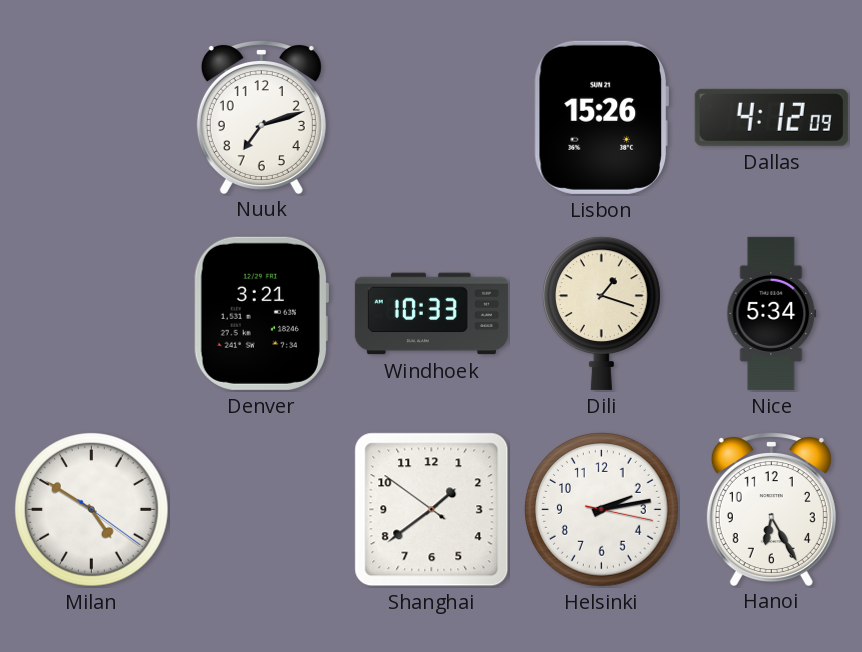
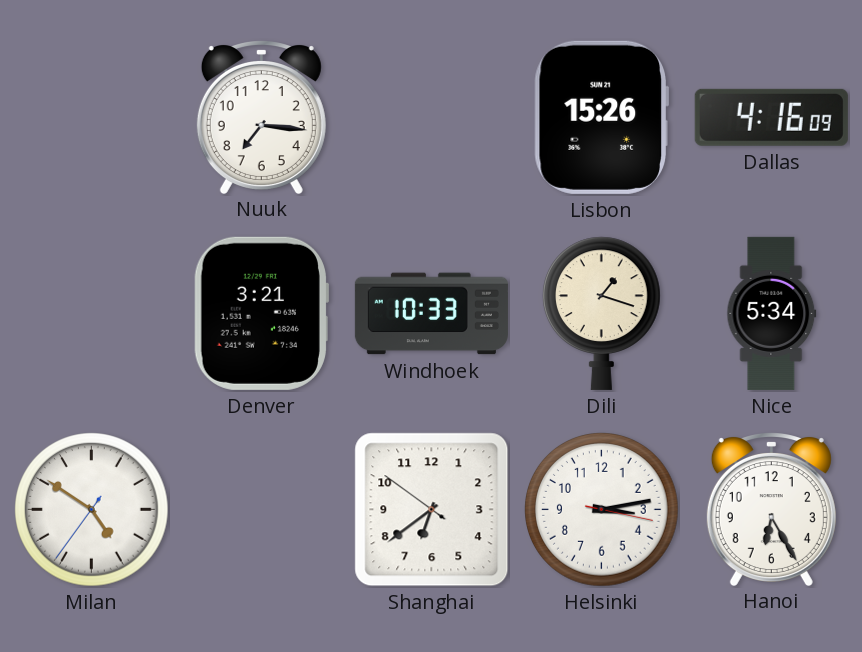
Nuuk: 7:12 -> 7:16 (261, 117)
Dallas: 4:12 -> 4:16 (771, 117)
Milan: 4:50:21 -> 4:50:36 (92, 510)
Shanghai: 1:38 -> 6:38 (432, 510)
Helsinki: 2:13 -> 3:13 (602, 510)
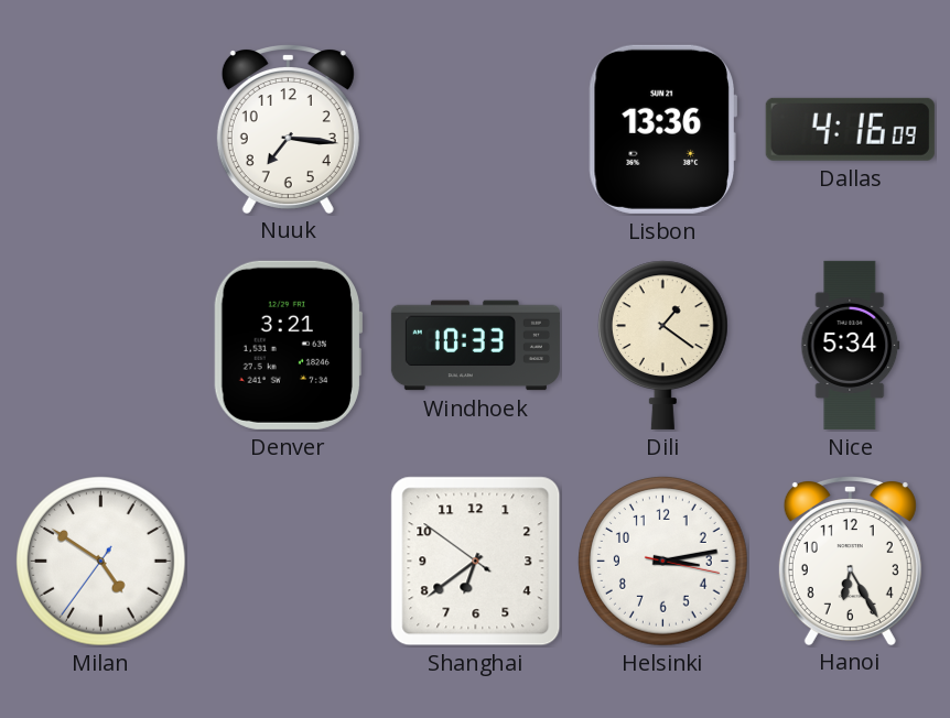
Lisbon: 15:26 -> 13:36 (662, 129)
Dili: 1:18 -> 1:21 (662, 345)
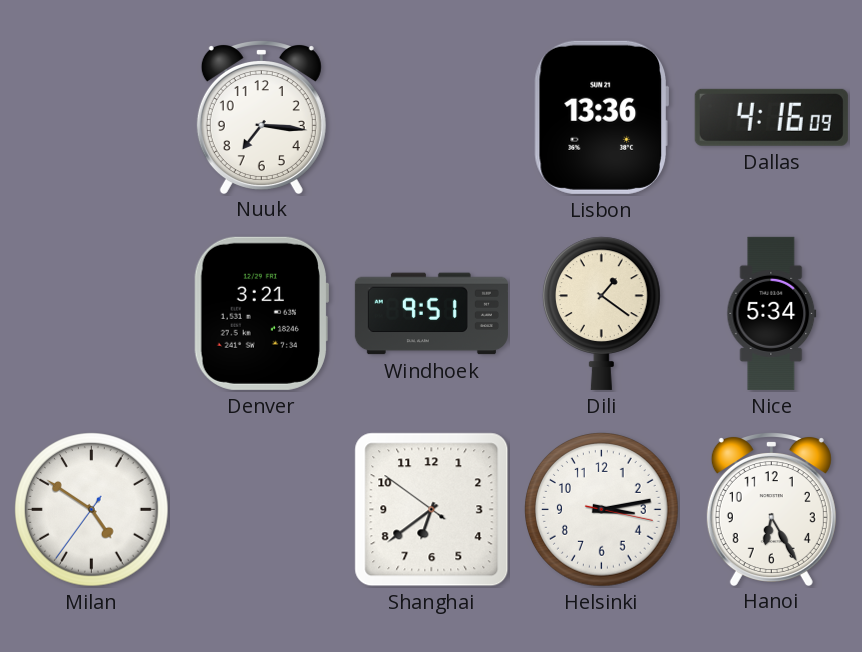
Windhoek: 10:33 -> 9:51 (431, 314)
